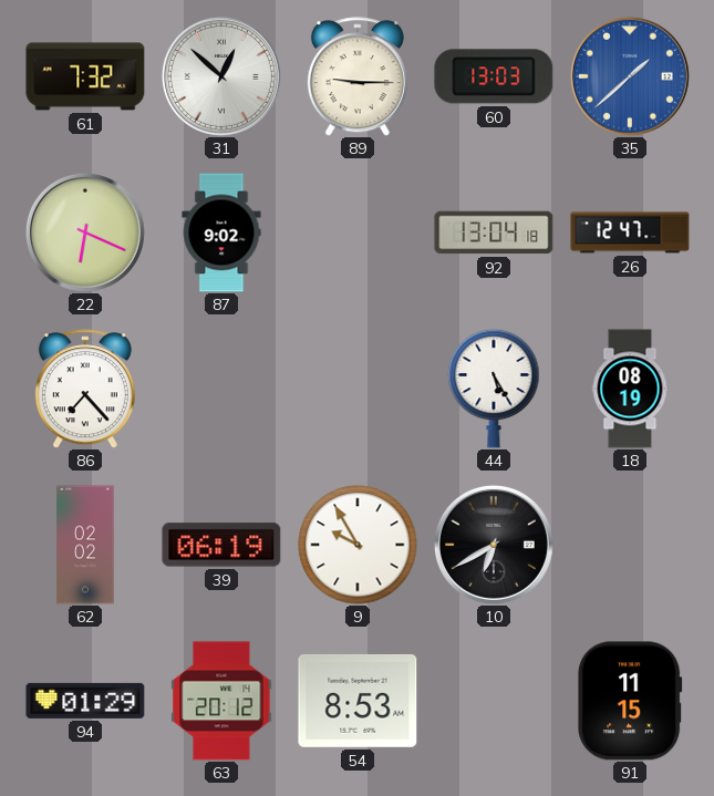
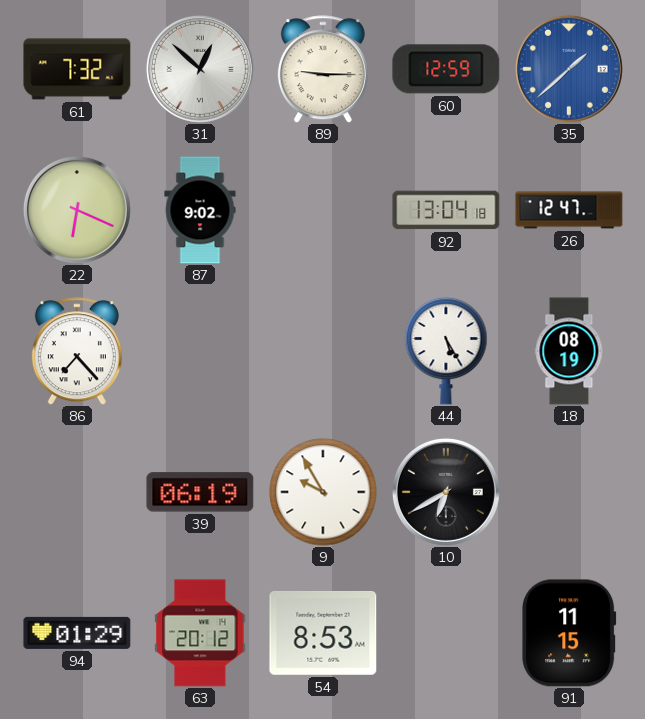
60: 13:03 -> 12:59 (446, 69)
62: 02:02 -> none (85, 545)
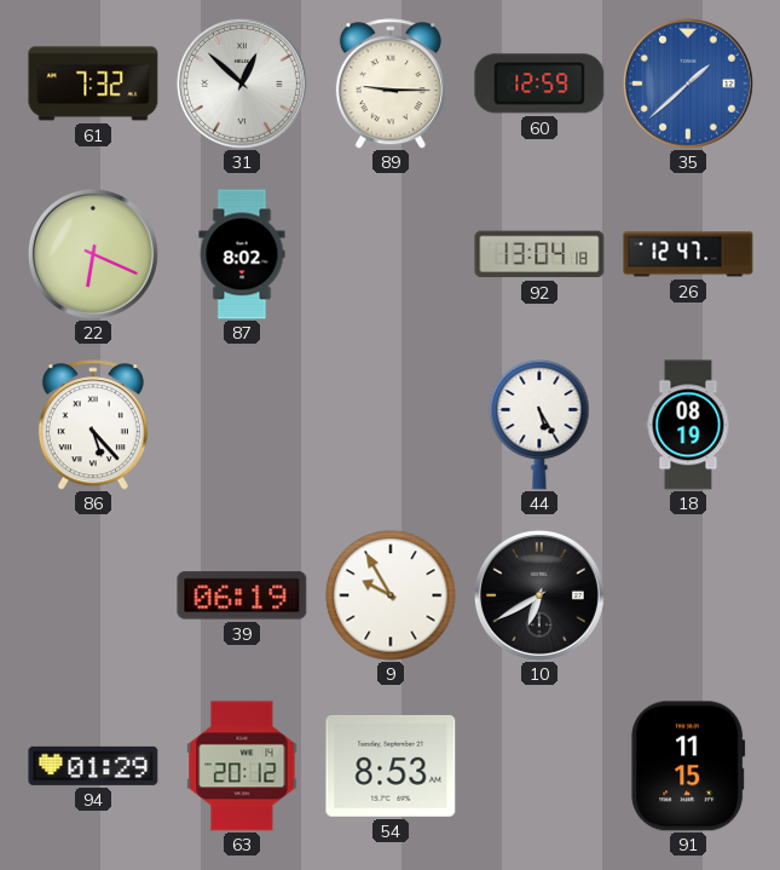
87: 9:02 -> 8:02 (242, 254)
86: 7:23 -> 5:23 (93, 425)
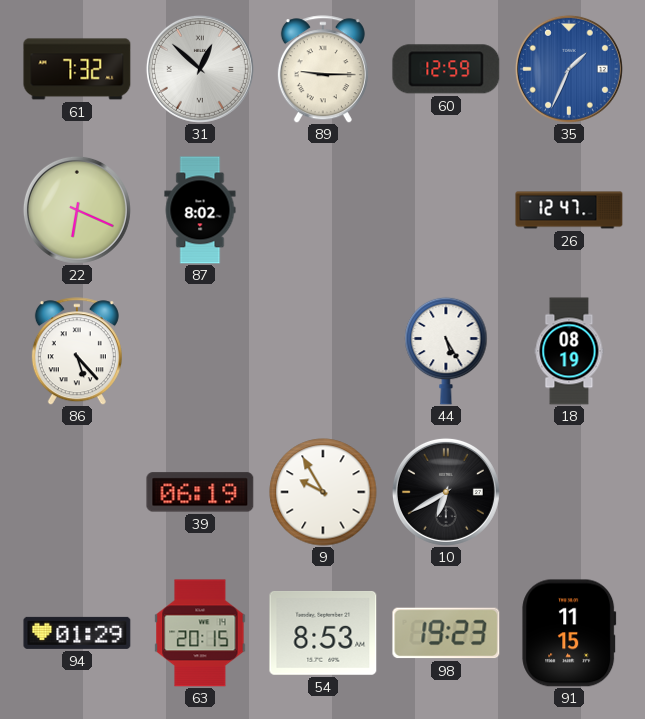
35: 1:38 -> 1:34 (569, 69)
92: 13:04 -> none (539, 254)
63: 20:12 -> 20:15 (200, 633)
98: none -> 19:23 (446, 633)
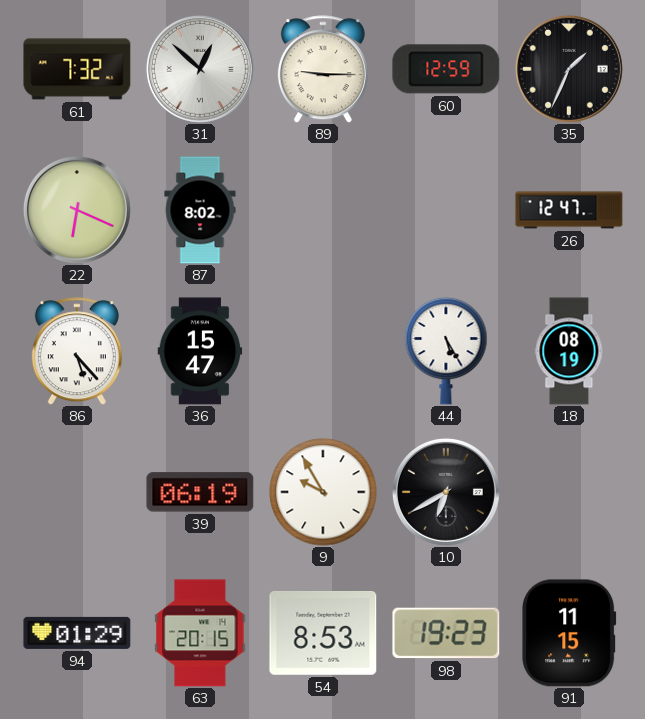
35 dial: blue -> black (569, 69)
36: none -> 15:47 (200, 351)
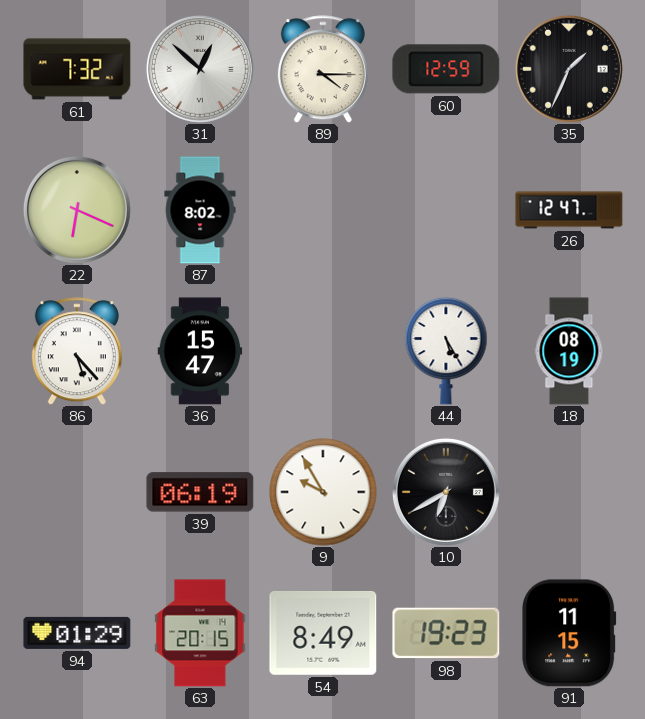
89: 9:15 -> 4:15 (323, 69)
54: 8:53 -> 8:49 (323, 633)
